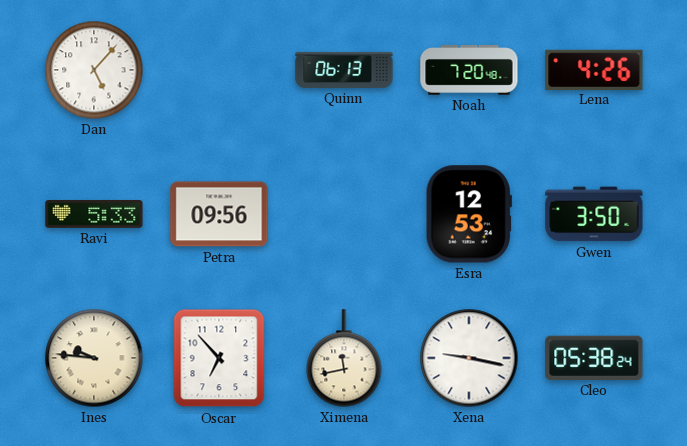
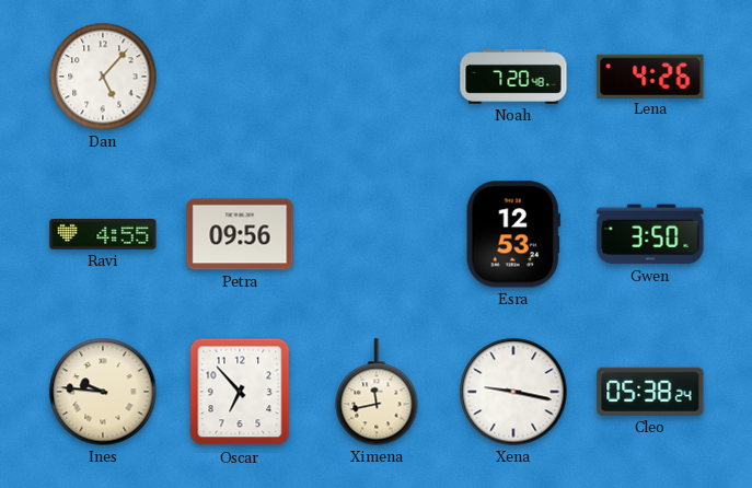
Quinn: 06:13 -> none (344, 70)
Ravi: 5:33 -> 4:55 (103, 234)
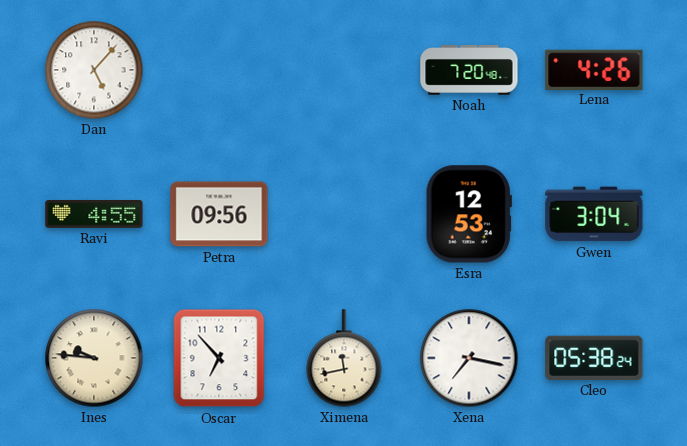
Gwen: 3:50 -> 3:04 (594, 214)
Xena: 9:17 -> 7:17 (469, 358)
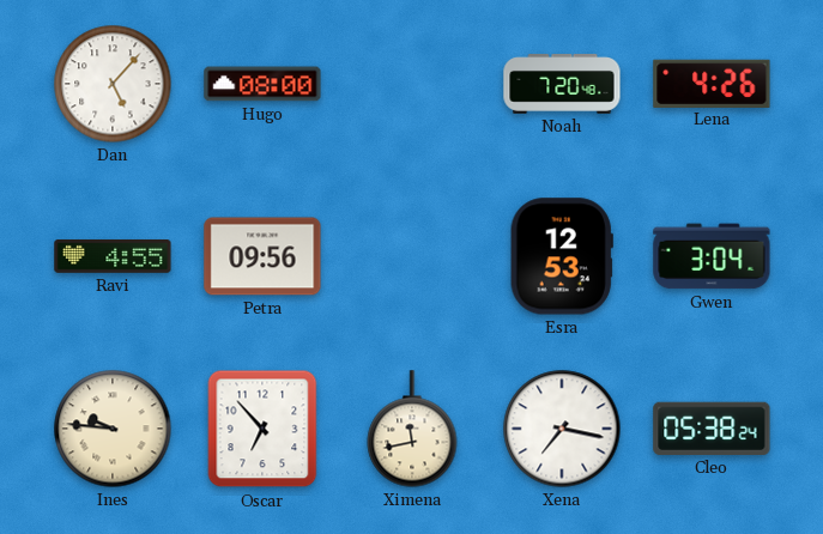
Hugo: none -> 08:00 (262, 84)
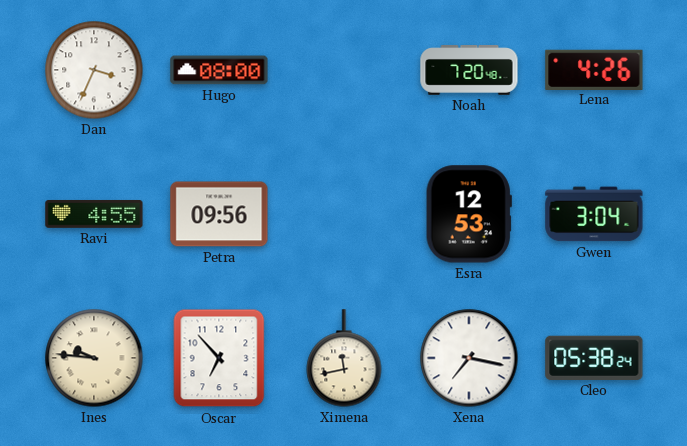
Dan: 5:07 -> 3:34 (94, 70)
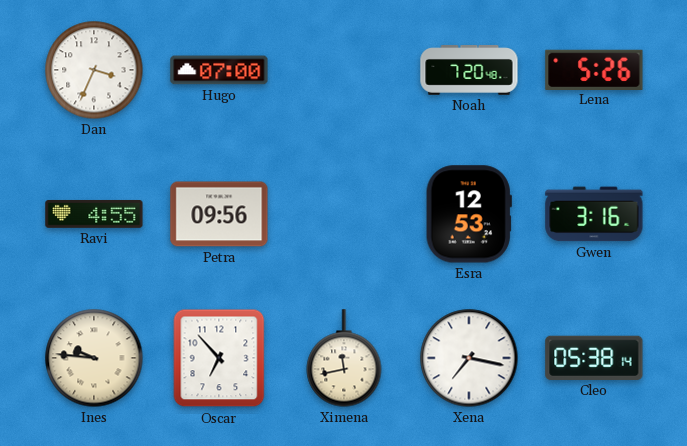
Hugo: 08:00 -> 07:00 (219, 70)
Lena: 4:26 -> 5:26 (594, 69)
Gwen: 3:04 -> 3:16 (594, 214)
Cleo: 05:38:24 -> 05:38:14 (594, 358)
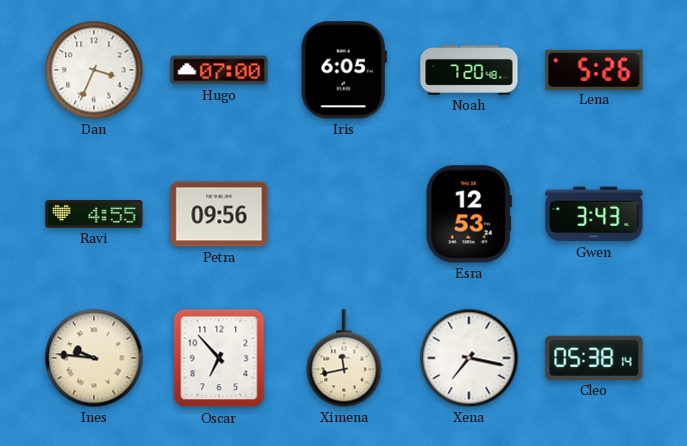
Iris: none -> 6:05 (344, 70)
Gwen: 3:16 -> 3:43 (594, 214)
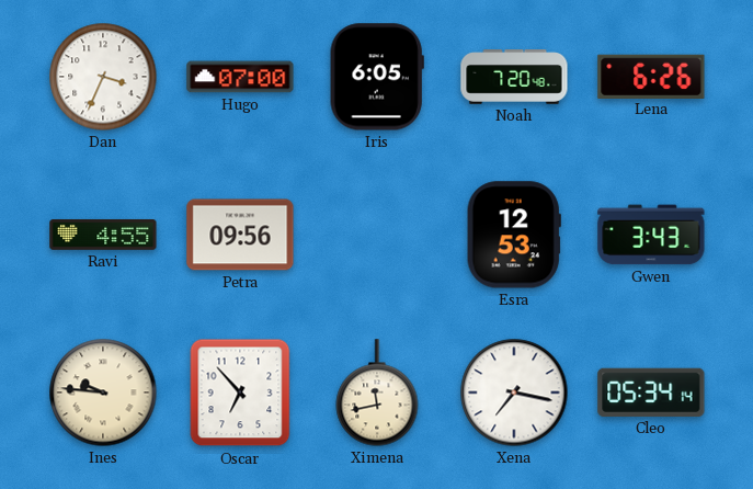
Lena: 5:26 -> 6:26 (651, 76)
Cleo: 05:38 -> 05:34 (651, 393)
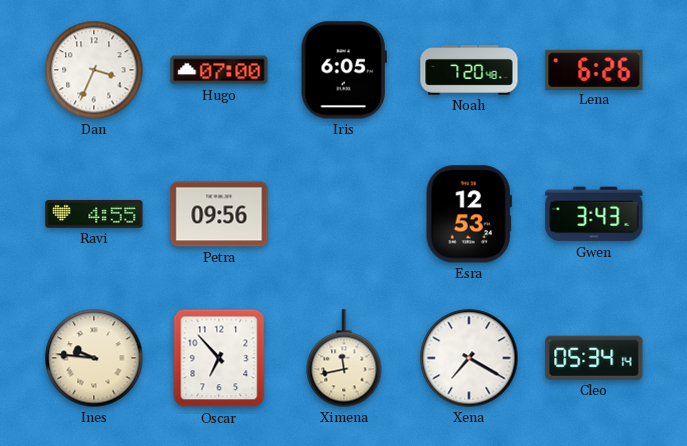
Xena: 7:17 -> 7:20 (469, 358)
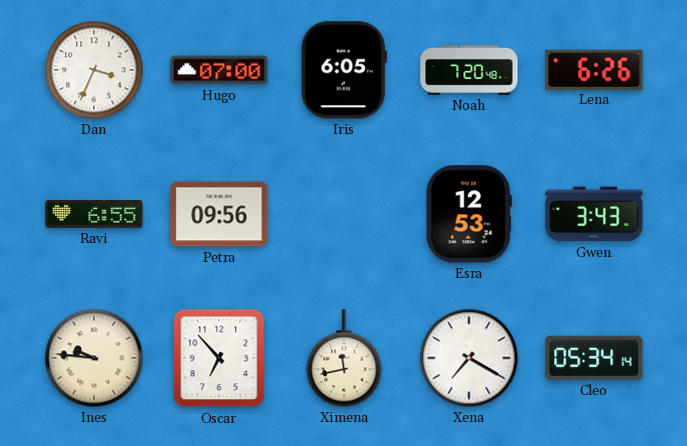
Ravi: 4:55 -> 6:55 (94, 214)
